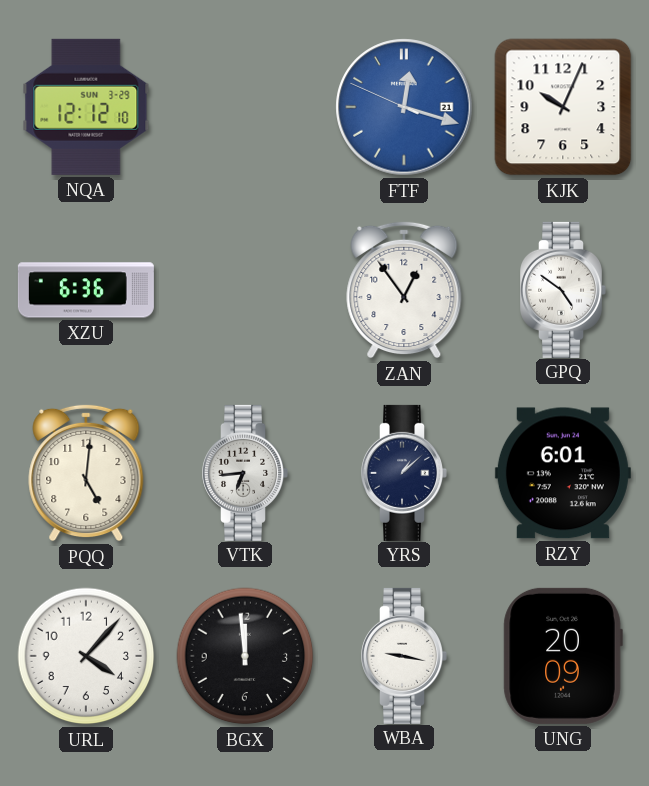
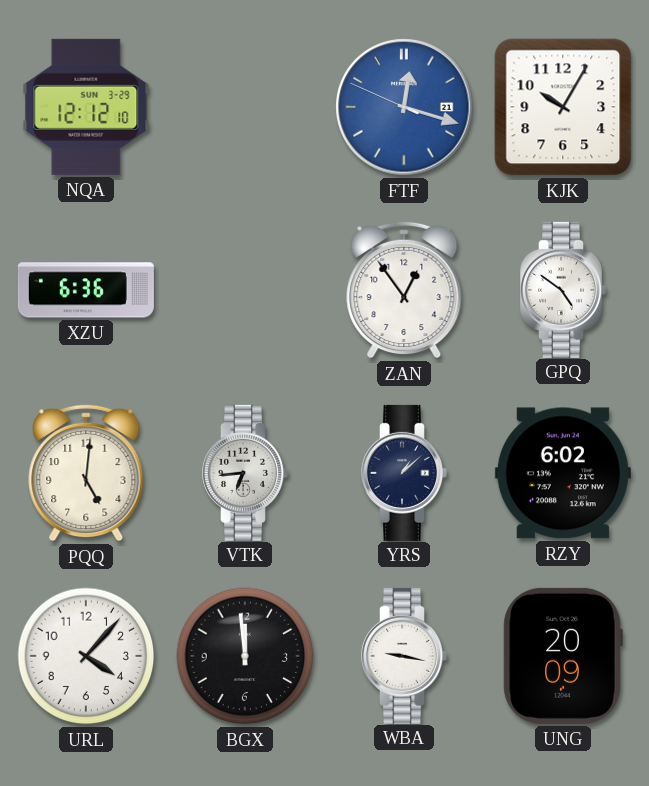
KJK: 10:04 -> 10:05 (563, 107)
RZY: 6:01 -> 6:02 (563, 473)
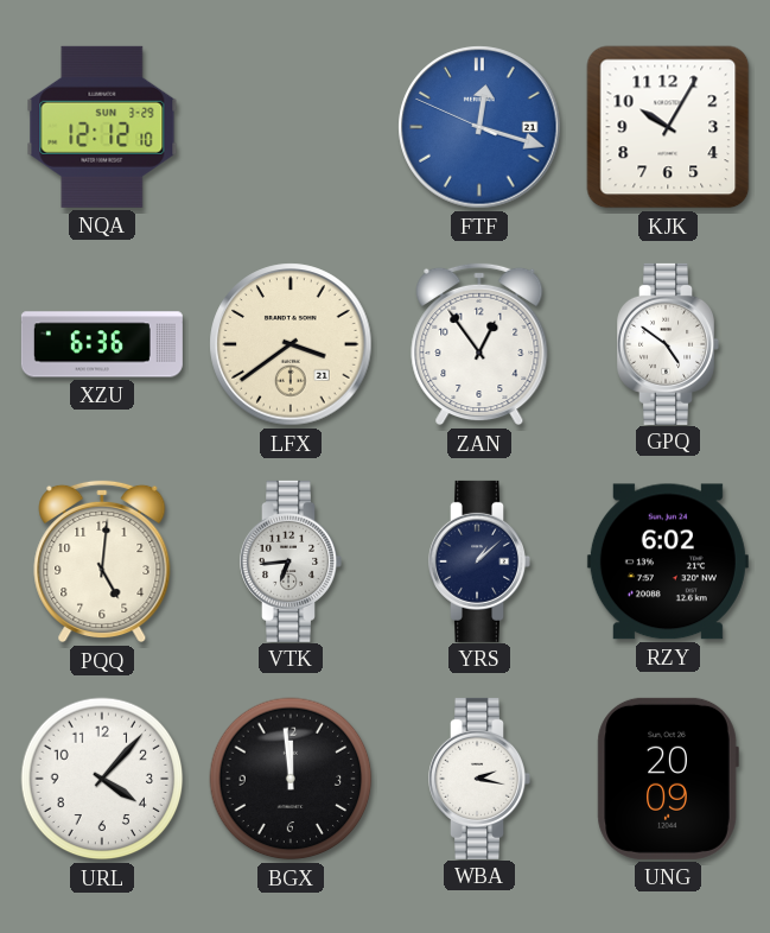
LFX: none -> 3:39 (291, 344)
WBA: 9:17 -> 2:17 (479, 779)
